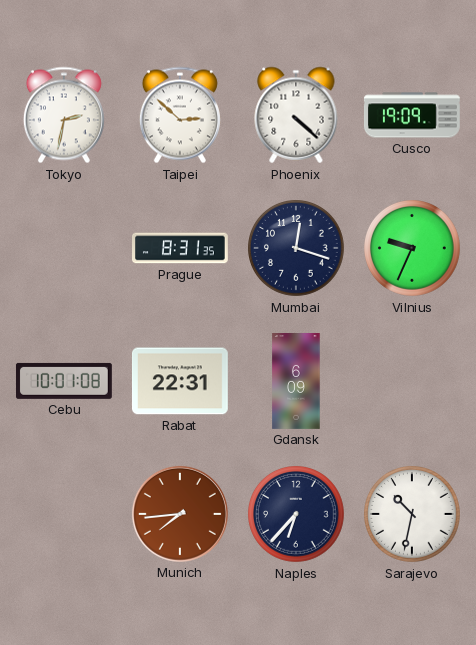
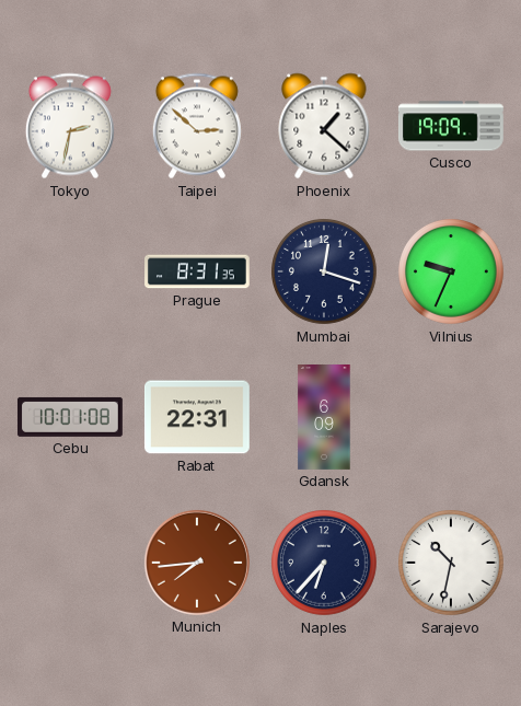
Phoenix: 4:22 -> 1:22 (324, 126)
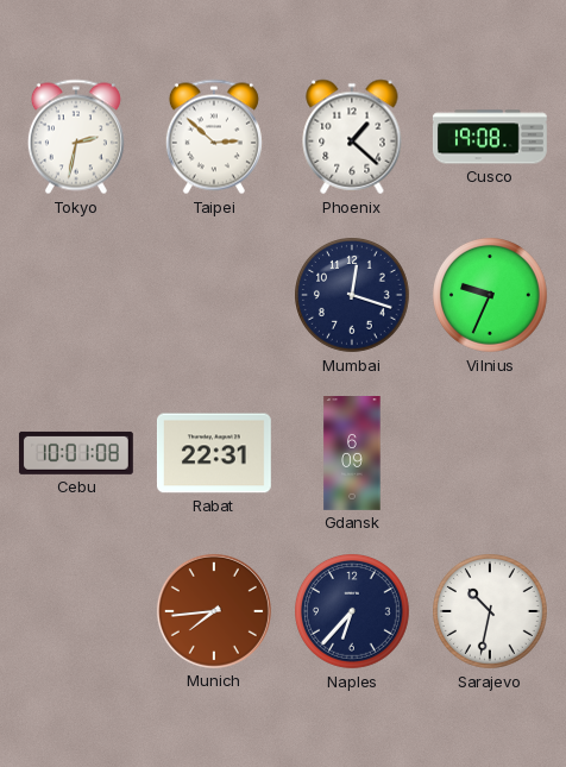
Cusco: 19:09 -> 19:08 (490, 137)
Prague: 8:31 -> none (198, 271)
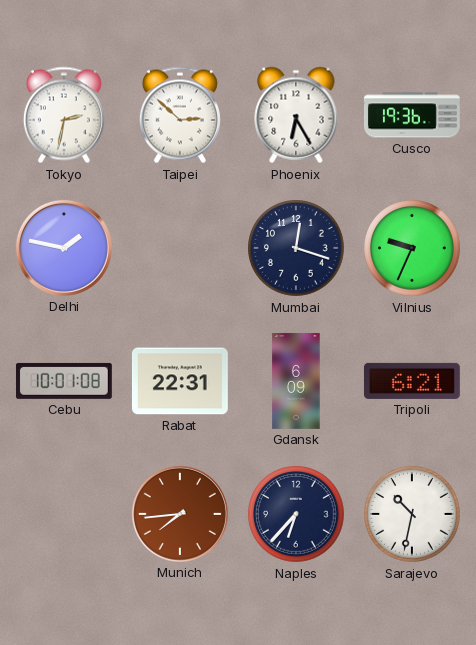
Phoenix: 1:22 -> 6:25 (296, 115)
Cusco: 19:08 -> 19:36 (412, 115)
Delhi: none -> 1:47 (64, 248)
Tripoli: none -> 6:21 (412, 381)
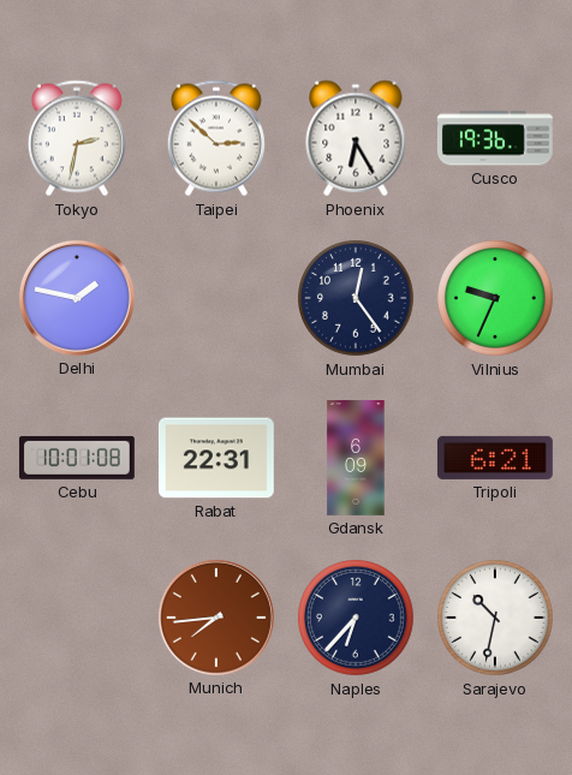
Mumbai: 12:18 -> 12:24 (357, 299)
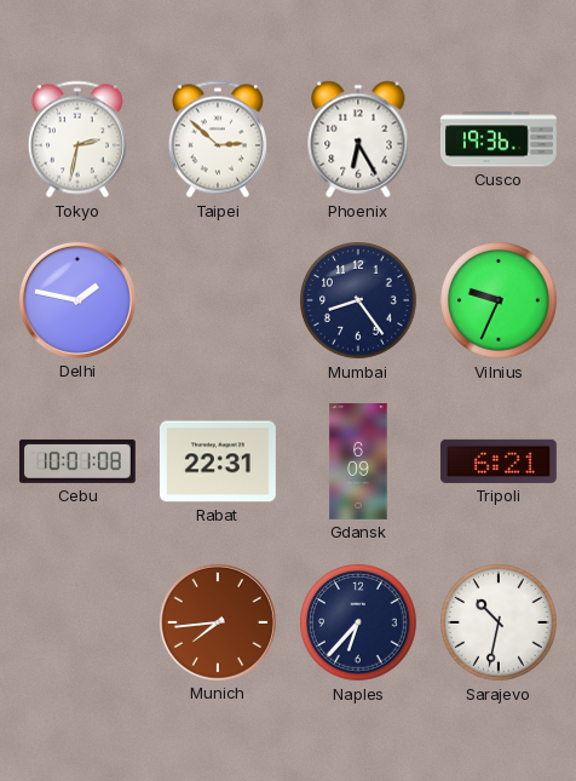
Mumbai: 12:24 -> 8:24 (359, 302)
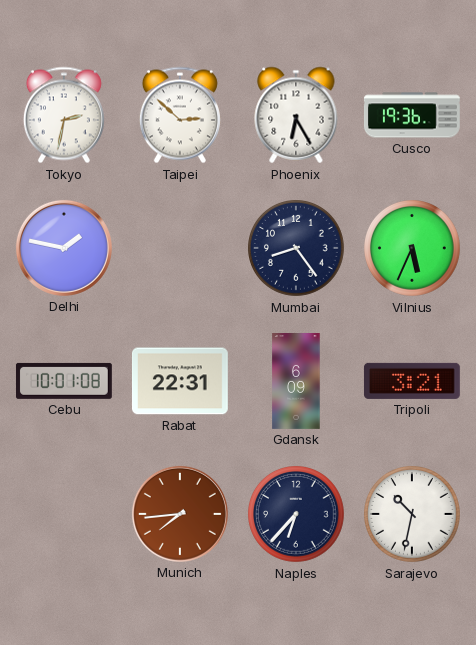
Vilnius: 9:34 -> 5:34 (413, 249)
Tripoli: 6:21 -> 3:21 (412, 381)
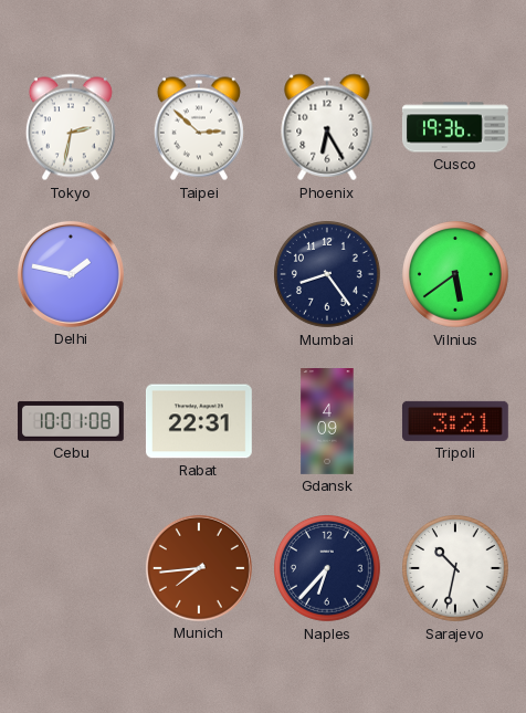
Vilnius: 5:34 -> 5:39 (456, 275)
Gdansk: 6:09 -> 4:09 (327, 422)
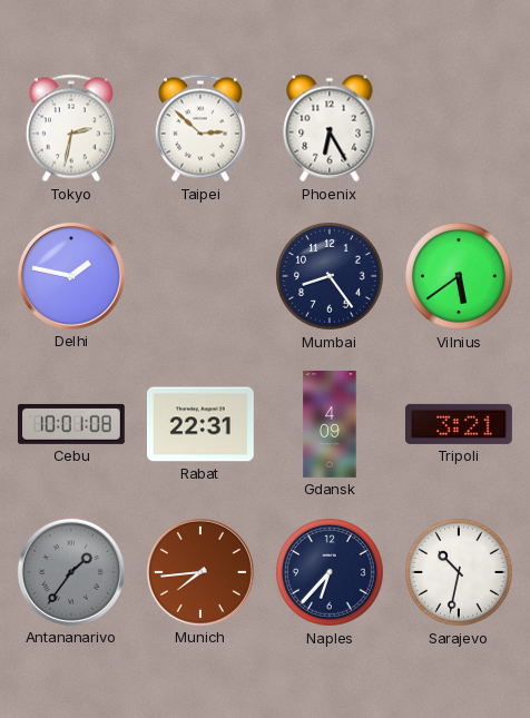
Cusco: 19:36 -> none (455, 127)
Antananarivo: none -> 1:36 (71, 572)
